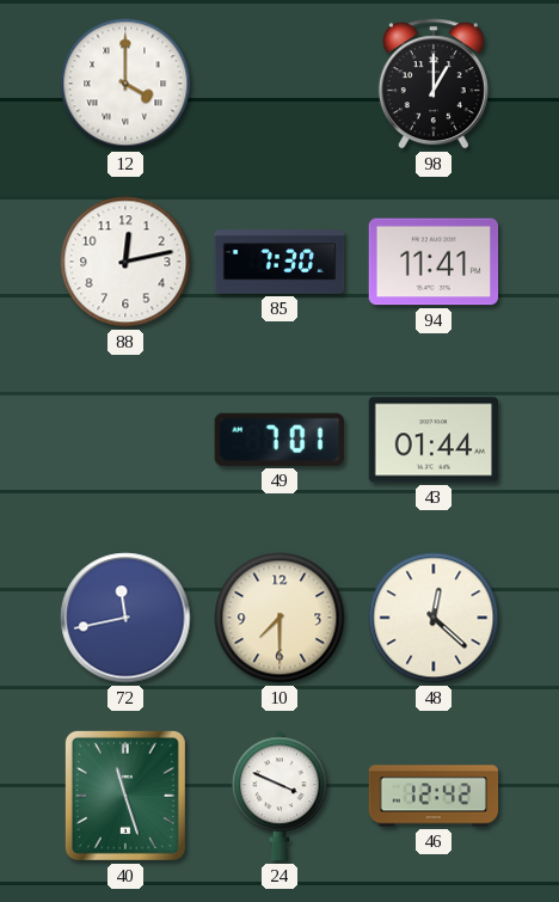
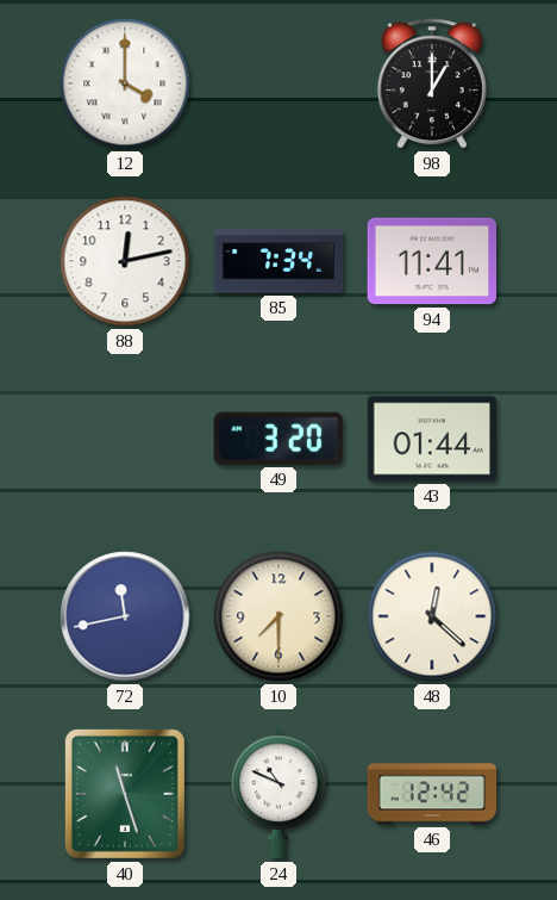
85: 7:30 -> 7:34 (278, 261)
49: 7:01 -> 3:20 (278, 439)
24: 3:49 -> 10:49 (278, 794)
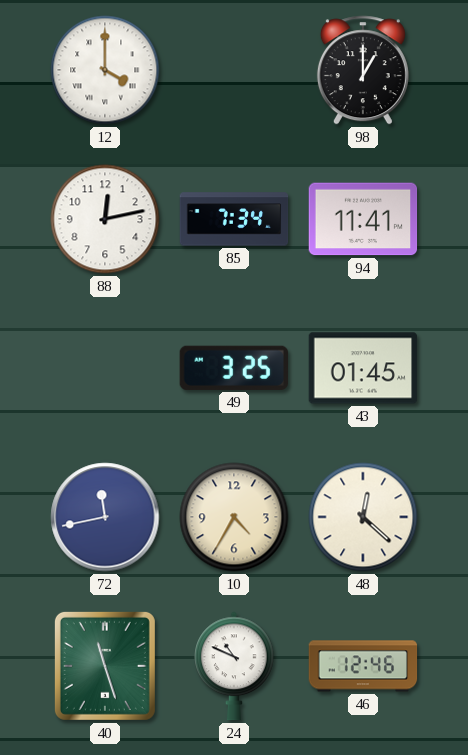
49: 3:20 -> 3:25 (234, 368)
43: 01:44 -> 01:45 (363, 368)
10: 7:30 -> 4:35 (234, 517)
46: 12:42 -> 12:46 (363, 666)
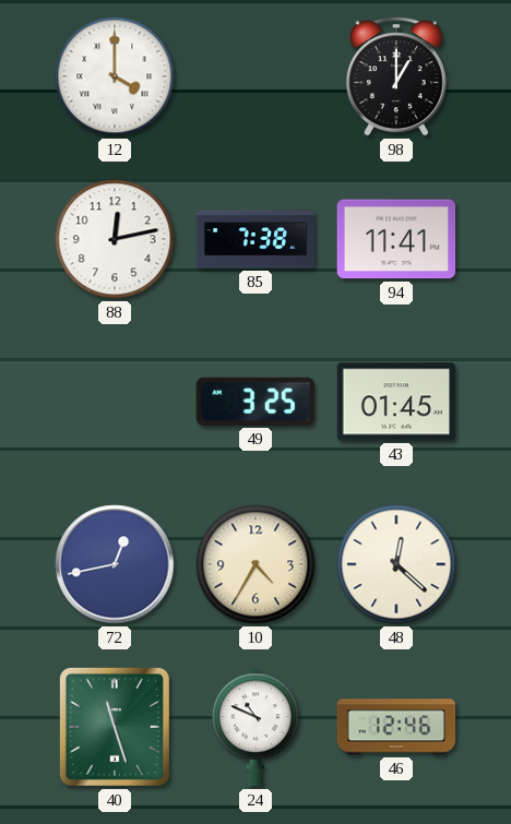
85: 7:34 -> 7:38 (255, 239)
72: 11:43 -> 12:43 (115, 564)
